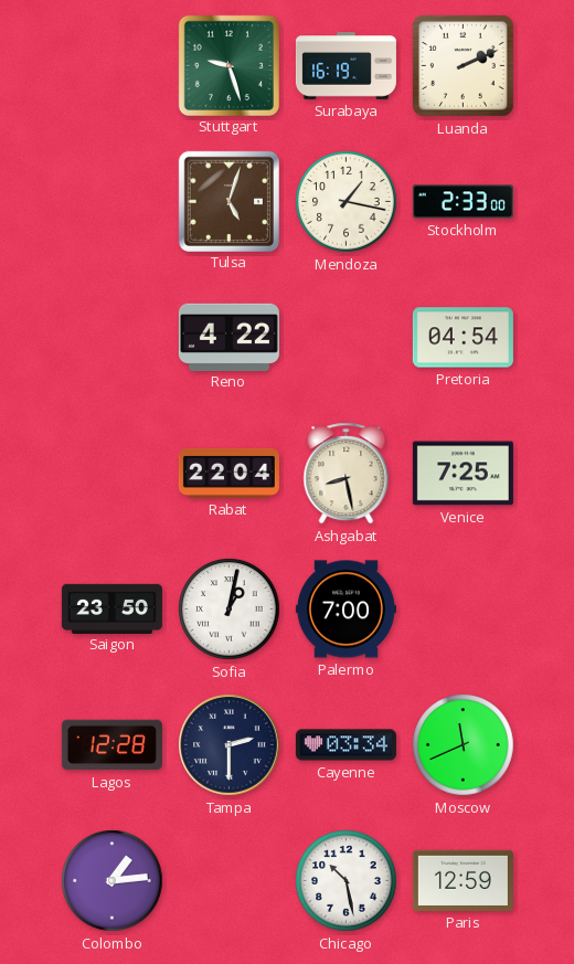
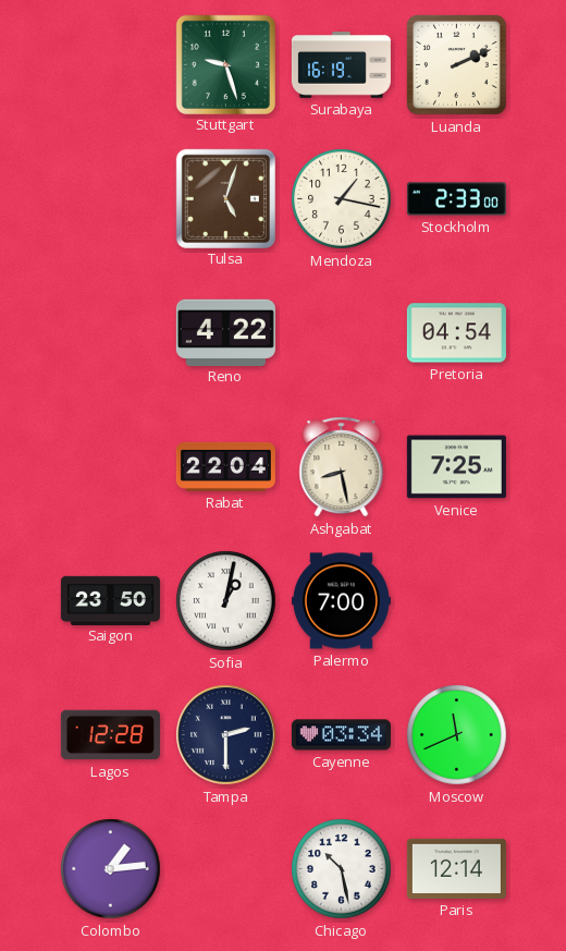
Paris: 12:59 -> 12:14 (456, 868)
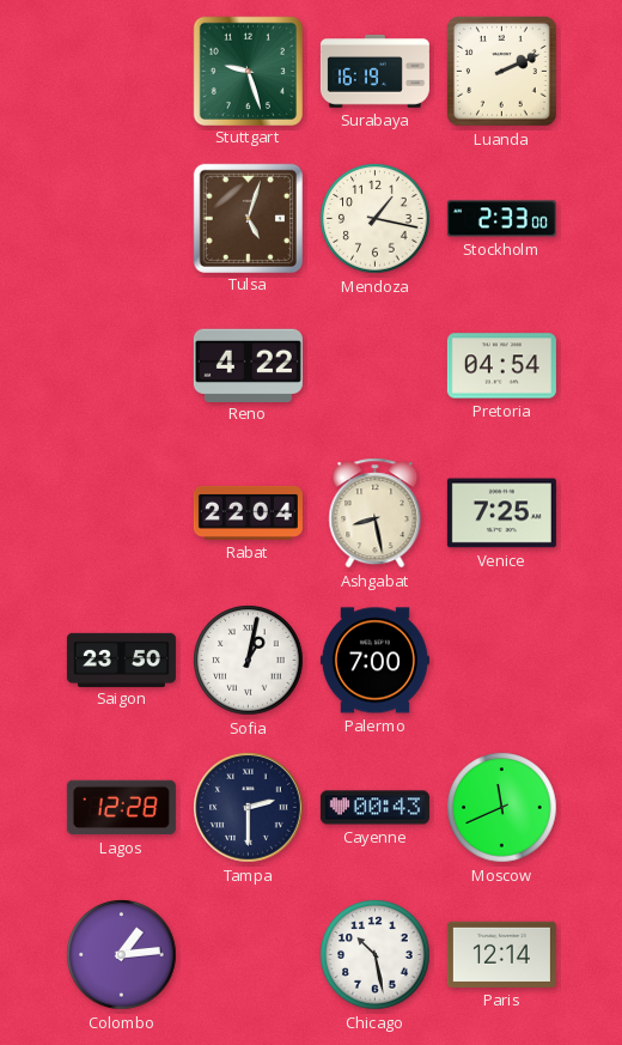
Cayenne: 03:34 -> 00:43 (374, 808)
